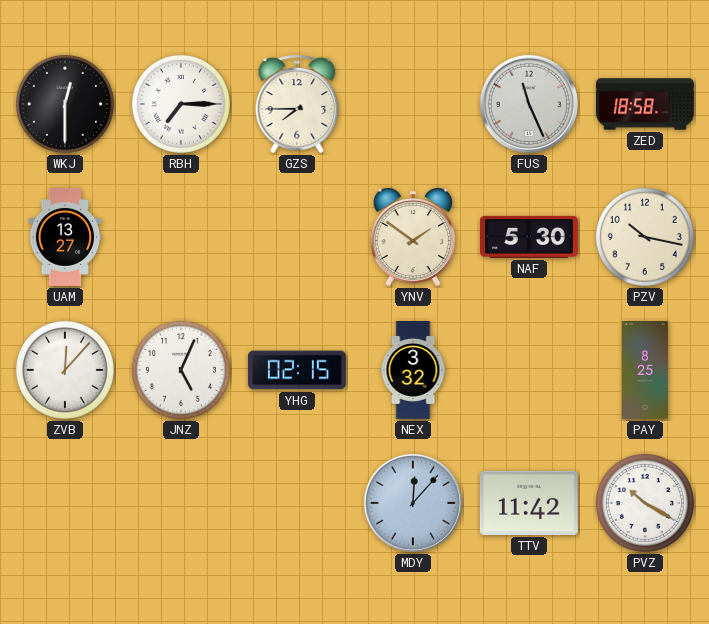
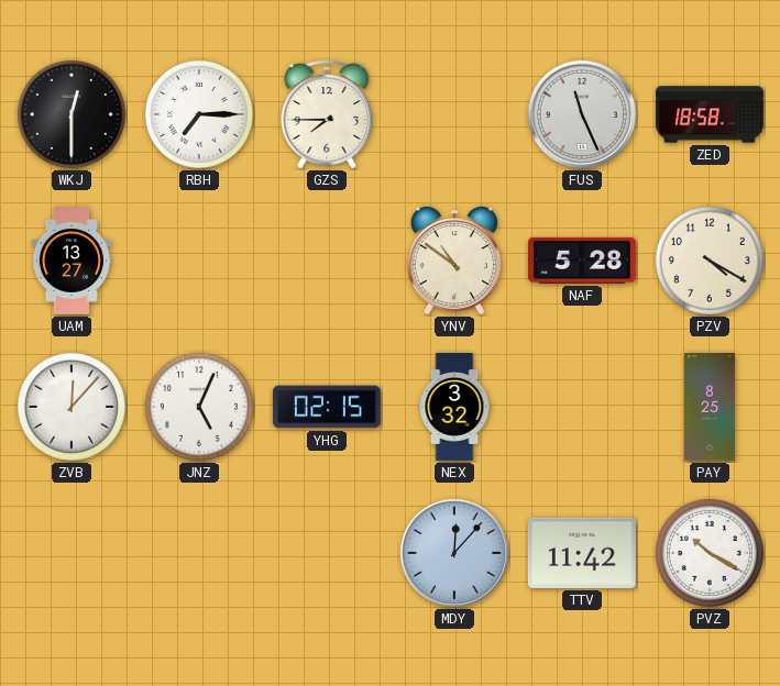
YNV: 1:51 -> 10:51 (454, 261)
NAF: 5:30 -> 5:28 (582, 261)
PZV: 10:17 -> 4:20 (710, 261)
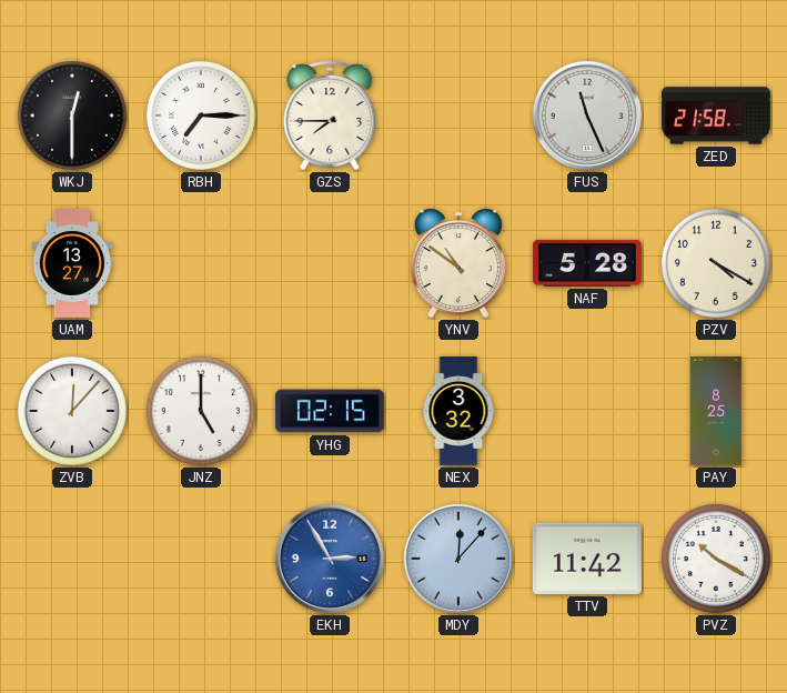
ZED: 18:58 -> 21:58 (716, 115)
JNZ: 5:04 -> 5:00 (201, 411)
EKH: none -> 2:55 (330, 559)
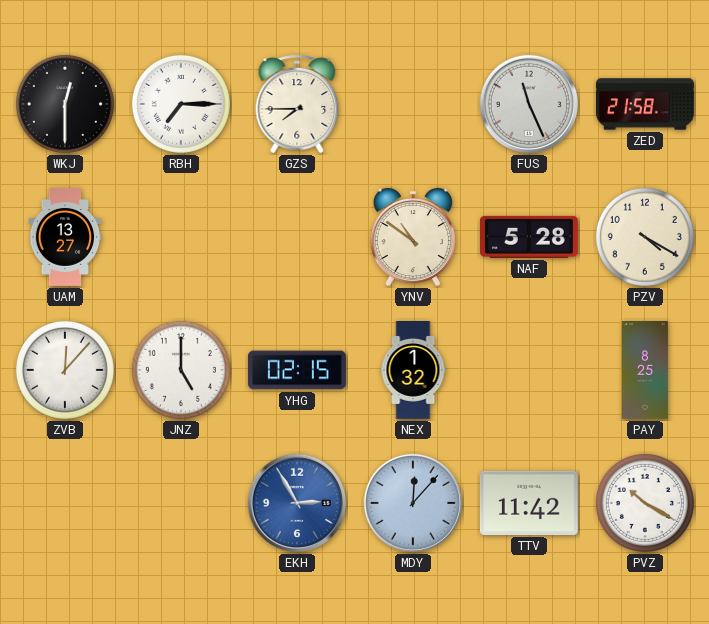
NEX: 3:32 -> 1:32 (413, 371)
